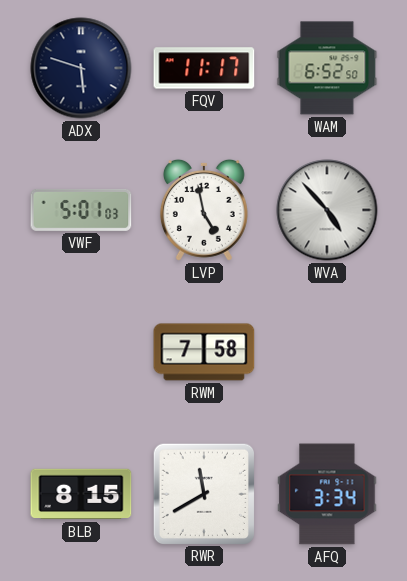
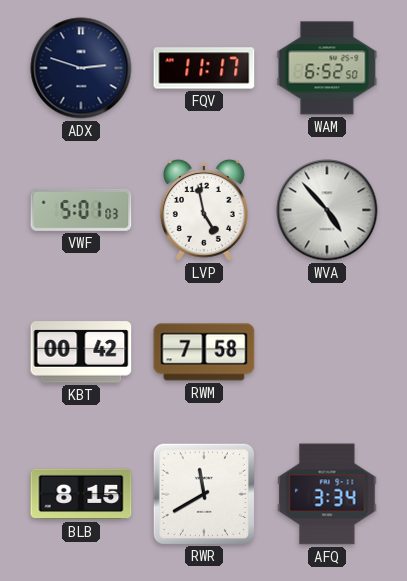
ADX: 5:48 -> 2:48 (81, 68)
KBT: none -> 00:42 (81, 352)
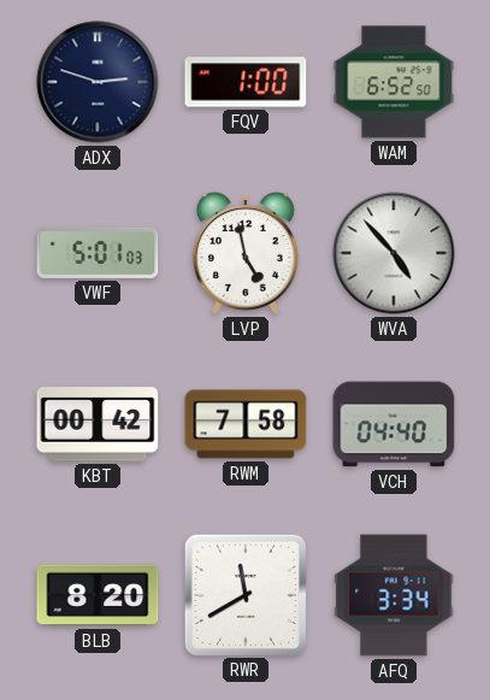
FQV: 11:17 -> 1:00 (246, 82)
VCH: none -> 04:40 (394, 424)
BLB: 8:15 -> 8:20 (98, 595)
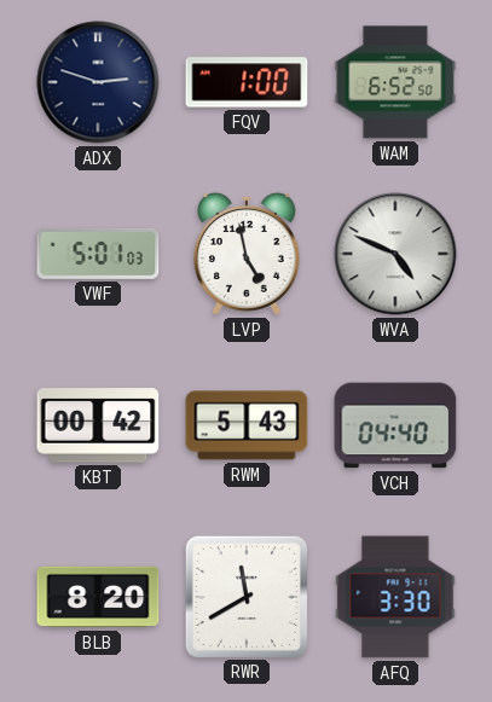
WVA: 4:53 -> 4:49 (395, 254)
RWM: 7:58 -> 5:43 (247, 425)
AFQ: 3:34 -> 3:30 (395, 597)
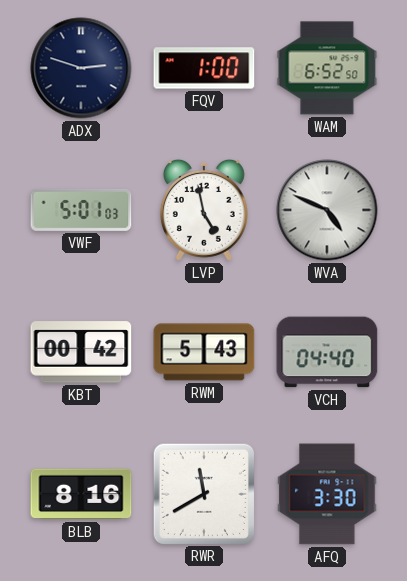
BLB: 8:20 -> 8:16 (81, 494)
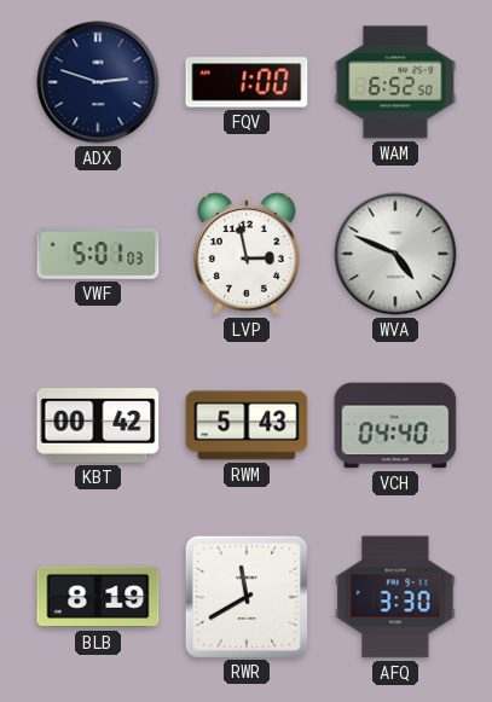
LVP: 4:58 -> 2:58 (247, 254)
BLB: 8:16 -> 8:19 (98, 597)
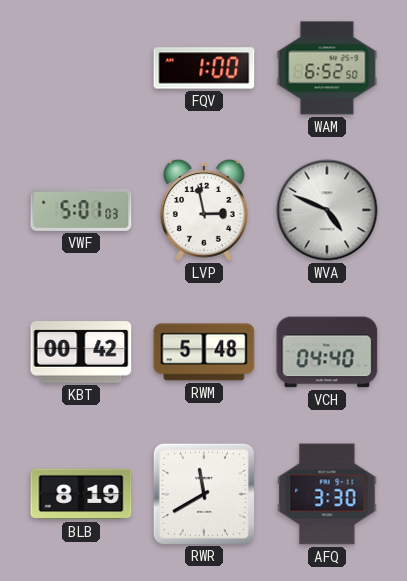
ADX: 2:48 -> none (98, 82)
RWM: 5:43 -> 5:48 (204, 352)
